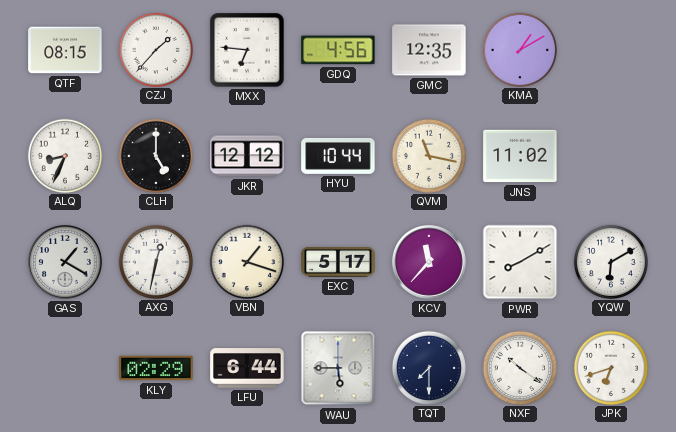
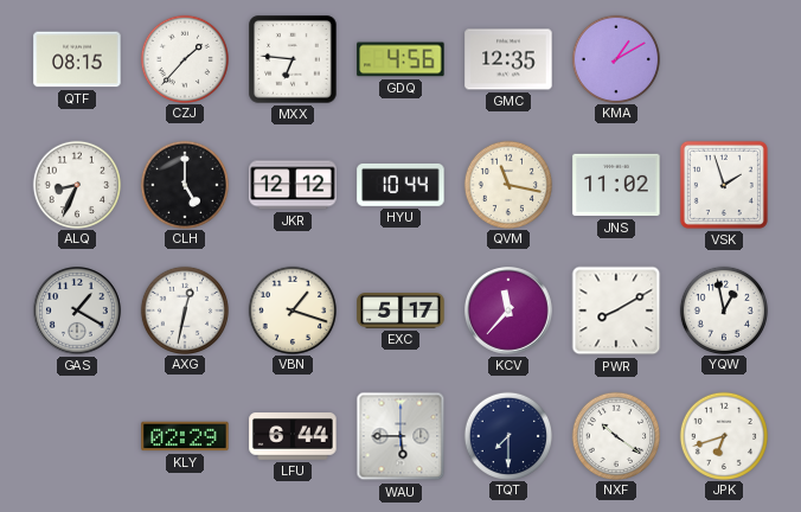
VSK: none -> 1:57 (724, 185)
YQW: 6:10 -> 12:58 (723, 309)
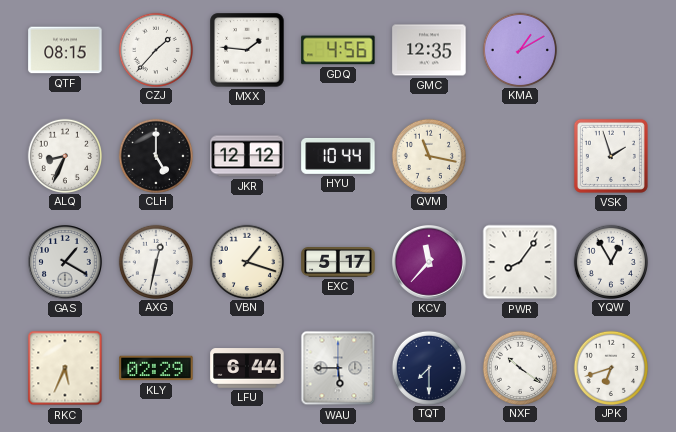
MXX: 6:46 -> 1:46 (247, 50)
JNS: 11:02 -> none (616, 185)
PWR: 8:10 -> 8:06 (520, 262)
YQW: 12:58 -> 12:55 (610, 261)
RKC: none -> 5:34 (65, 368)
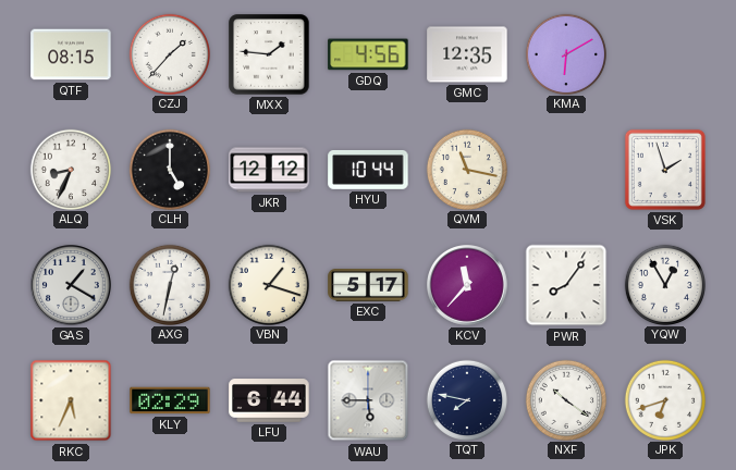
KMA: 1:10 -> 6:10 (565, 53)
TQT: 7:30 -> 7:47 (466, 399)
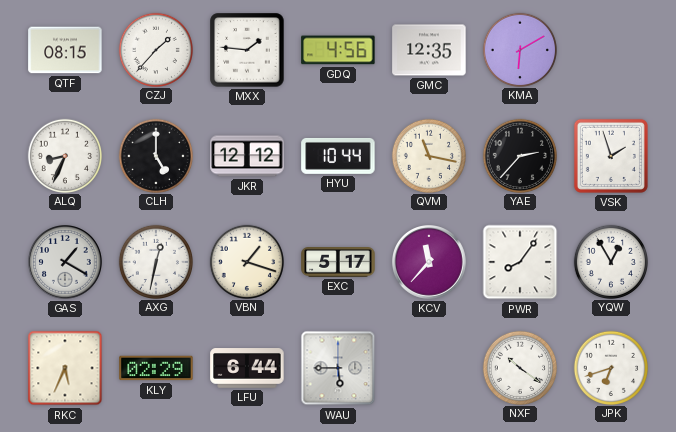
YAE: none -> 2:37 (519, 155)
TQT: 7:47 -> none (466, 399)
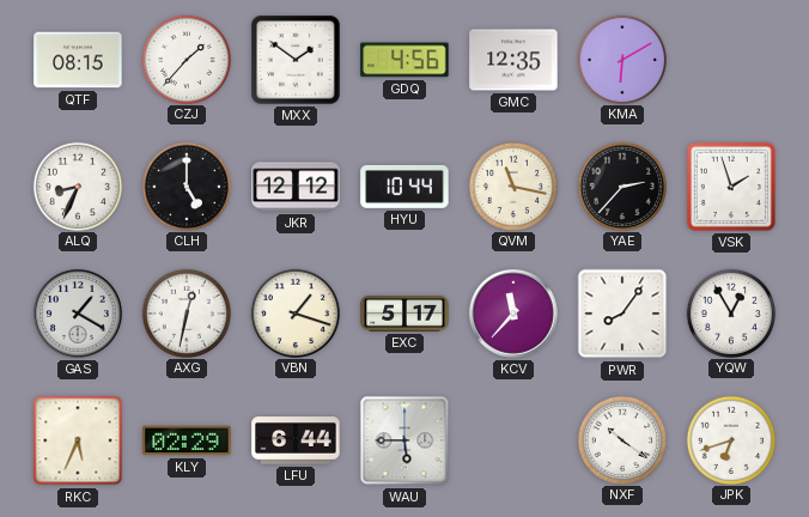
MXX: 1:46 -> 1:51 (296, 60)
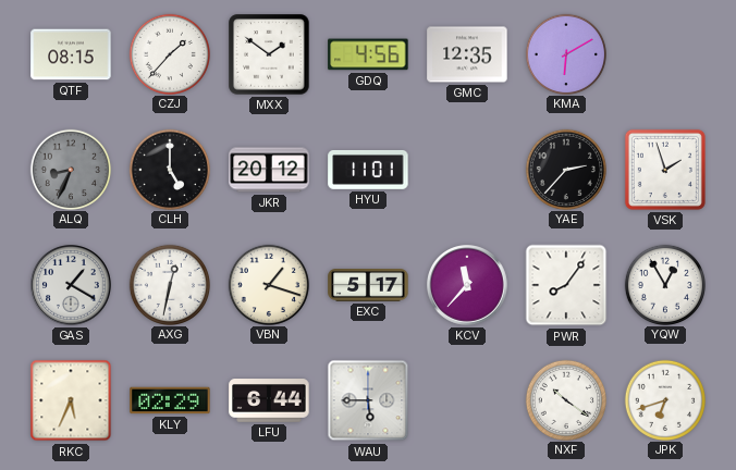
ALQ dial: white -> grey (70, 169)
JKR: 12:12 -> 20:12 (269, 170)
HYU: 10:44 -> 11:01 (368, 170)
QVM: 11:17 -> none (512, 185)
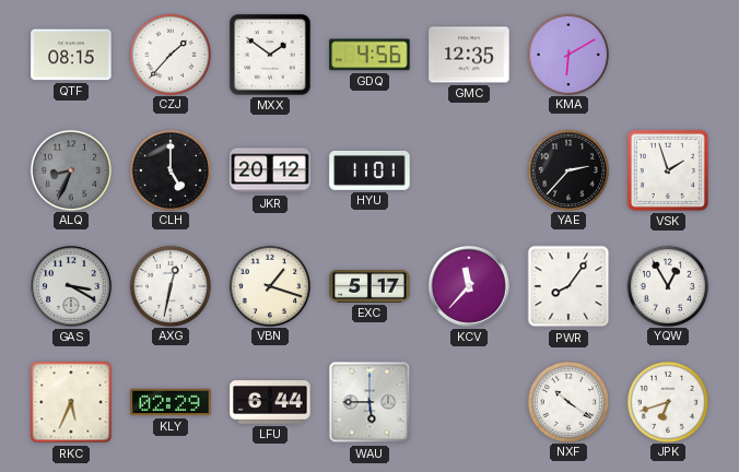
GAS: 1:20 -> 3:20 (72, 287)
